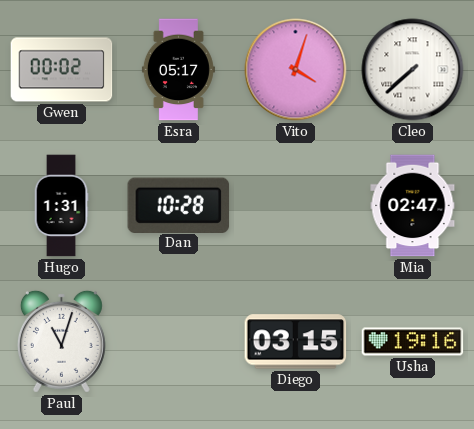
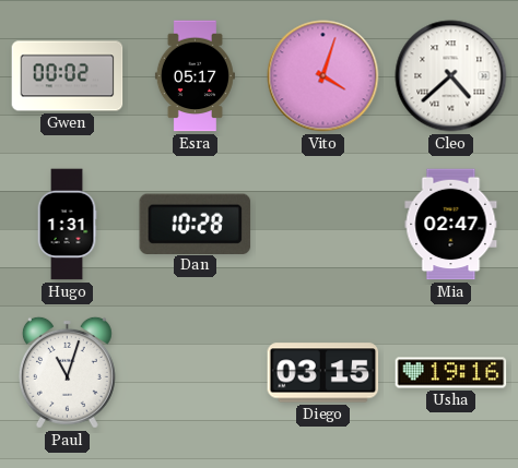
Cleo: 7:38 -> 4:38 (451, 76)
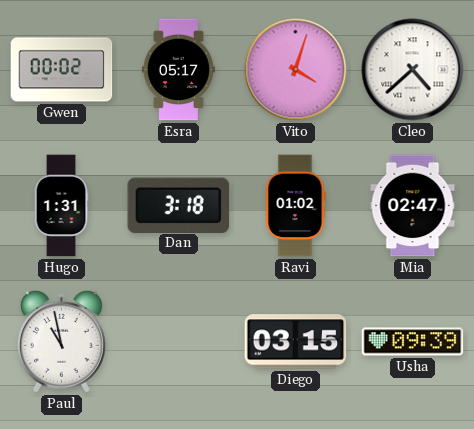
Dan: 10:28 -> 3:18 (179, 205)
Ravi: none -> 01:02 (295, 206)
Paul: 11:03 -> 10:58 (61, 341)
Usha: 19:16 -> 09:39 (413, 342)
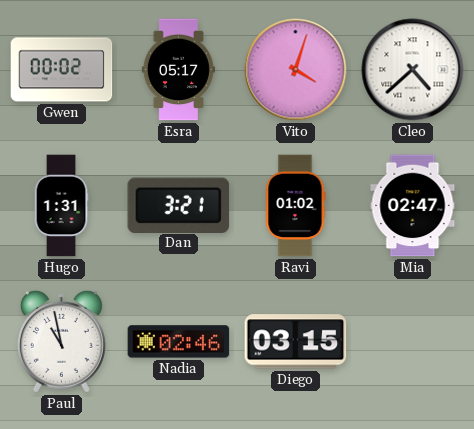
Dan: 3:18 -> 3:21 (179, 205)
Nadia: none -> 02:46 (179, 342)
Usha: 09:39 -> none (413, 342)
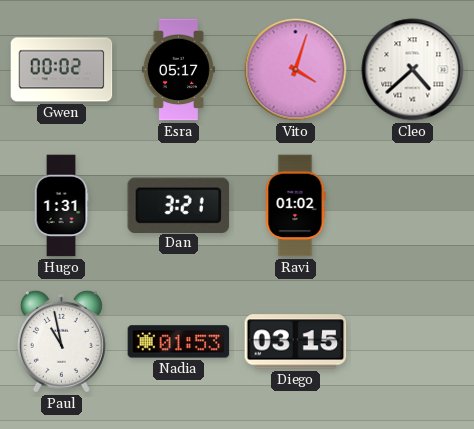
Mia: 02:47 -> none (413, 206)
Nadia: 02:46 -> 01:53 (179, 342)
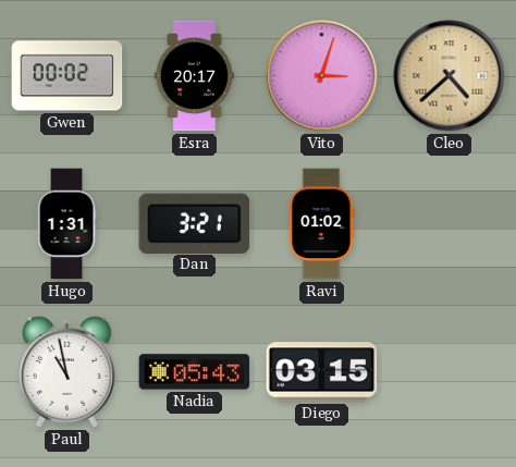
Esra: 05:17 -> 20:17 (194, 76)
Vito: 4:03 -> 3:03 (322, 76)
Cleo dial: white -> champagne (450, 76)
Nadia: 01:53 -> 05:43 (195, 372)
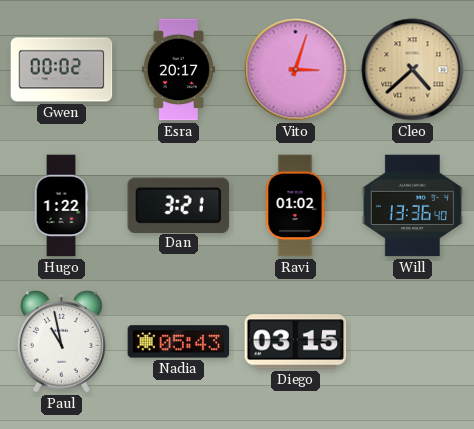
Hugo: 1:31 -> 1:22 (61, 206)
Will: none -> 13:36 (412, 206)
